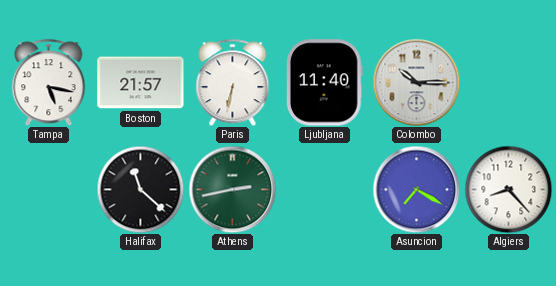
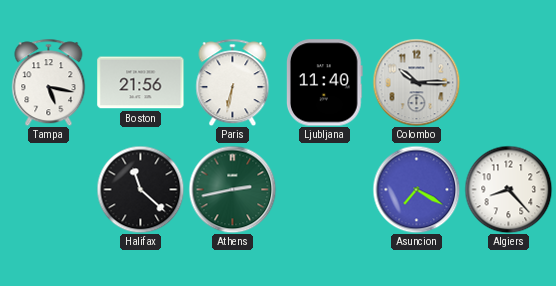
Boston: 21:57 -> 21:56 (141, 83)
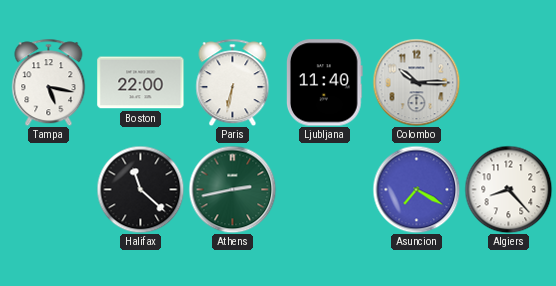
Boston: 21:56 -> 22:00 (141, 83)
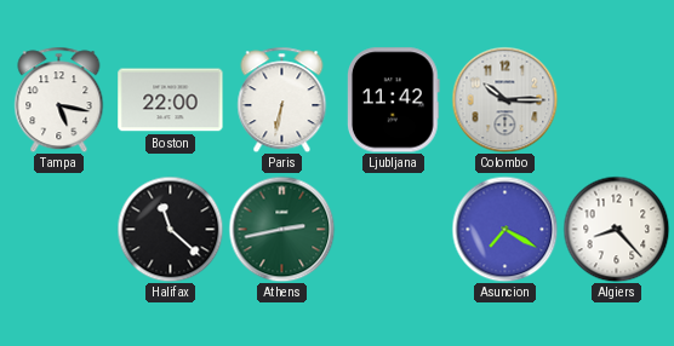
Ljubljana: 11:40 -> 11:42 (393, 100)
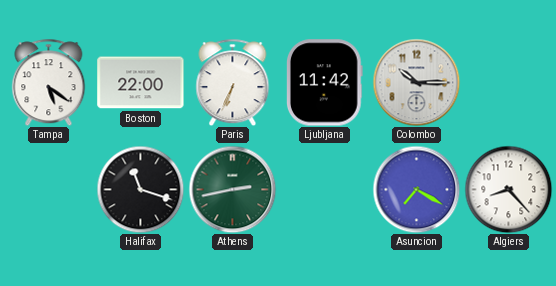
Tampa: 5:17 -> 5:21 (49, 82)
Paris: 6:32 -> 6:34 (233, 82)
Halifax: 11:22 -> 11:18 (140, 189)
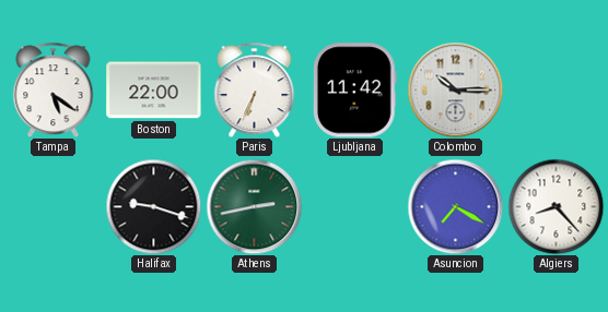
Halifax: 11:18 -> 9:18 (153, 206)
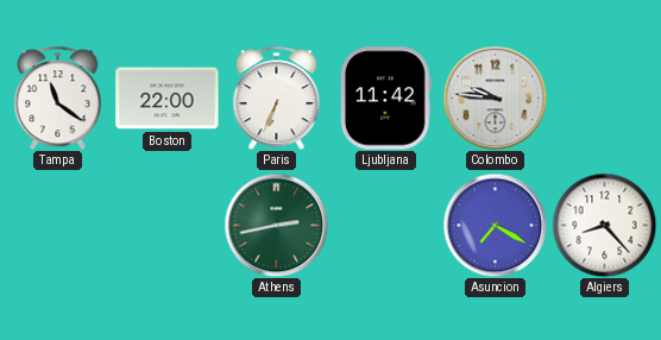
Tampa: 5:21 -> 11:21 (58, 97)
Colombo: 10:15 -> 9:46 (495, 97)
Halifax: 9:18 -> none (153, 206)
